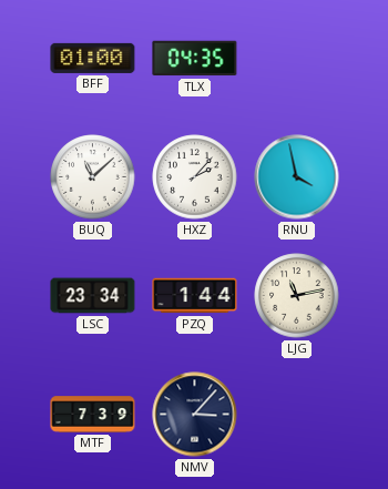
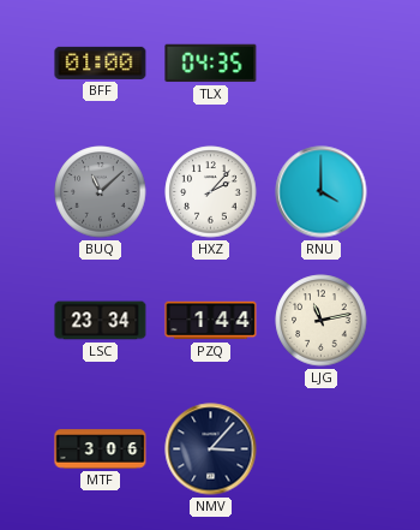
BUQ dial: white -> grey (101, 192)
RNU: 3:58 -> 4:00 (322, 192)
MTF: 7:39 -> 3:06 (101, 449)
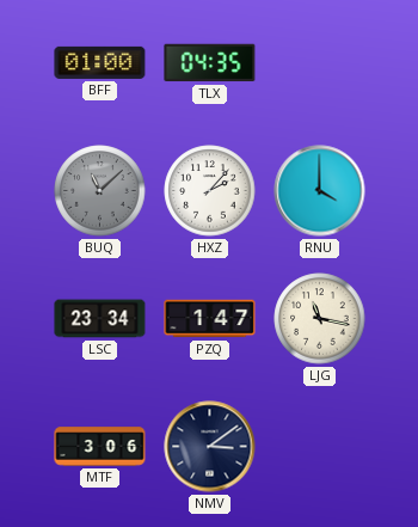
PZQ: 1:44 -> 1:47 (210, 319)
LJG: 11:13 -> 11:17 (320, 319)
NMV: 3:07 -> 3:09 (210, 447)
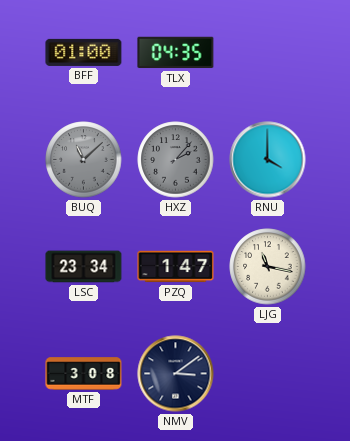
HXZ dial: white -> grey (176, 160)
MTF: 3:06 -> 3:08 (84, 374)
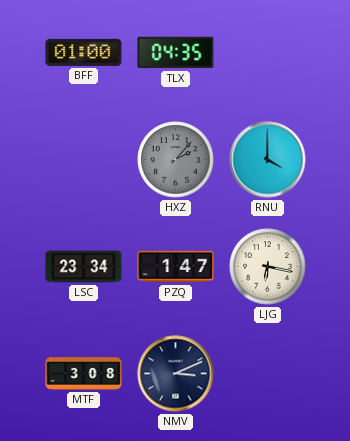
BUQ: 11:08 -> none (84, 160)
LJG: 11:17 -> 6:17 (268, 267)
NMV: 3:09 -> 3:11 (176, 374)
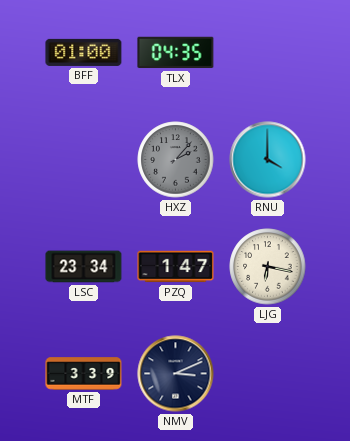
MTF: 3:08 -> 3:39 (84, 374)
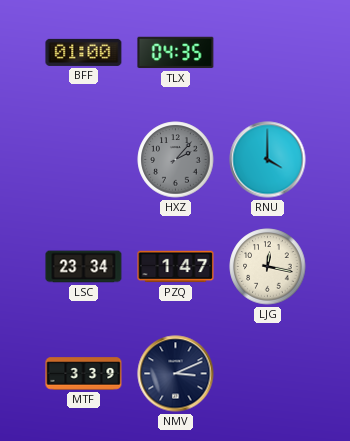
LJG: 6:17 -> 12:17 (268, 267)
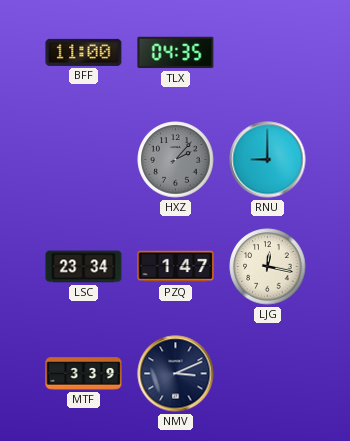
BFF: 01:00 -> 11:00 (84, 52)
RNU: 4:00 -> 9:00 (268, 160)
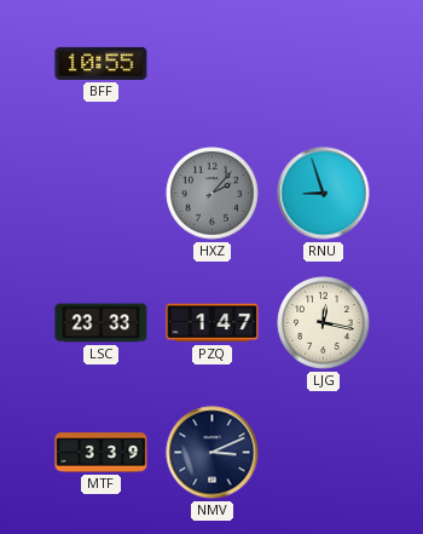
BFF: 11:00 -> 10:55 (102, 63)
TLX: 04:35 -> none (176, 53)
RNU: 9:00 -> 8:57 (324, 194)
LSC: 23:34 -> 23:33 (102, 323)
